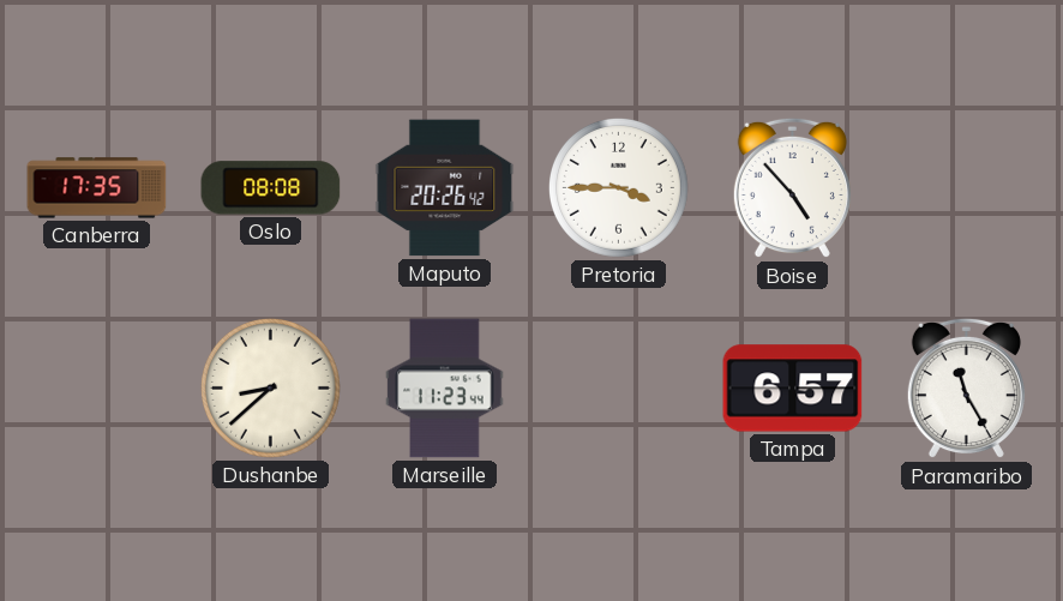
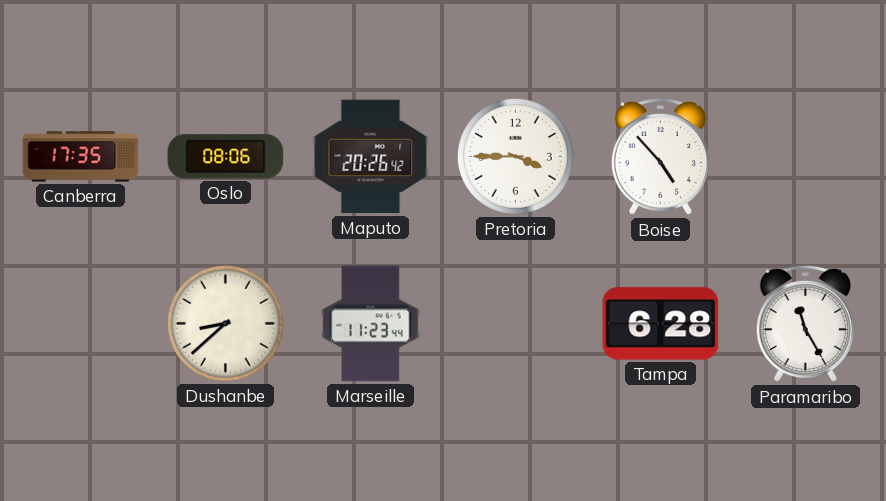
Oslo: 08:08 -> 08:06 (226, 157)
Tampa: 6:57 -> 6:28 (661, 324)
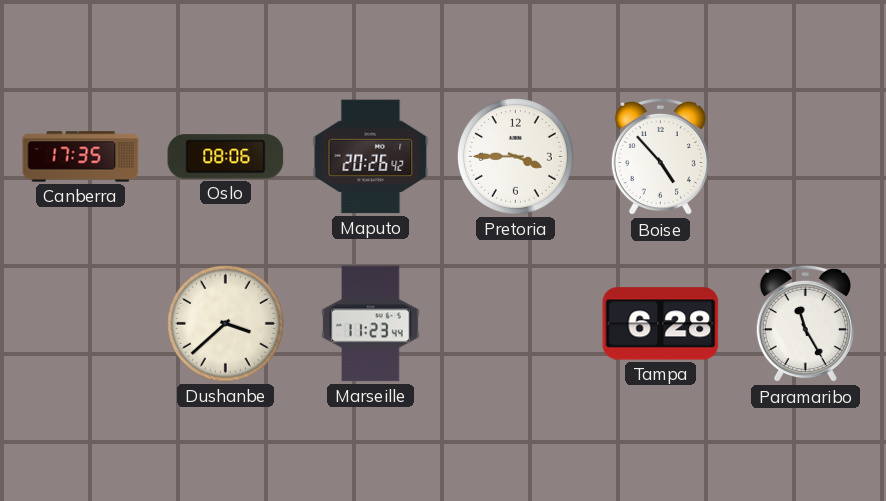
Dushanbe: 8:38 -> 3:38 (225, 323)
